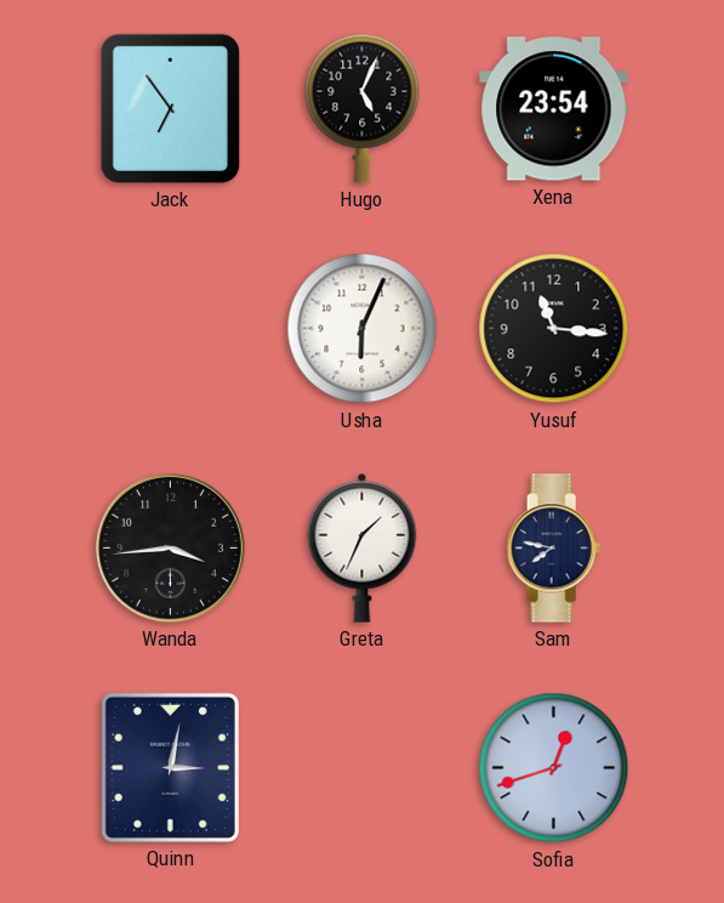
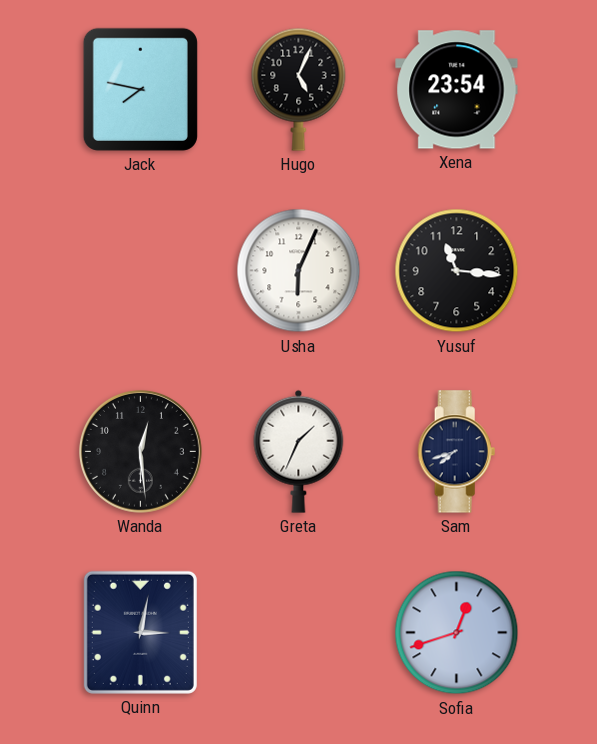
Jack: 6:54 -> 7:47 (140, 89)
Wanda: 3:44 -> 12:29 (140, 451)
Sam: 7:47 -> 7:42 (457, 452)
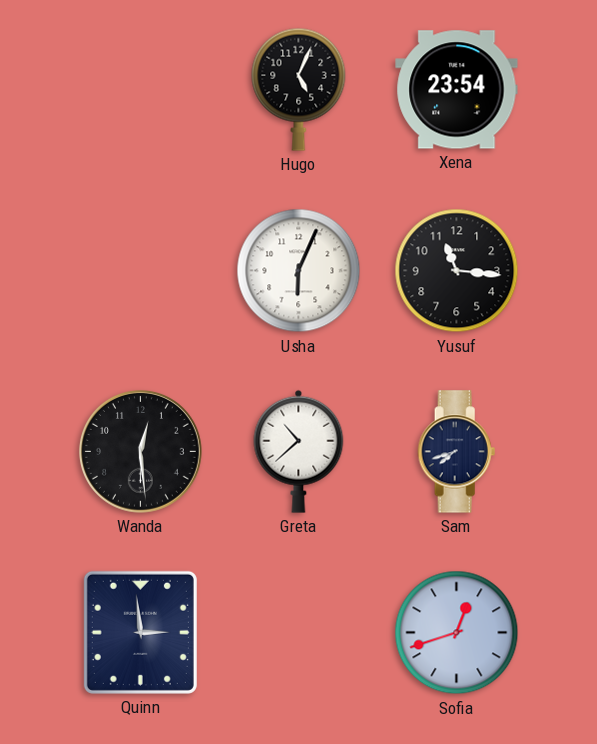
Jack: 7:47 -> none (140, 89)
Greta: 1:34 -> 10:38 (299, 451)
Quinn: 3:02 -> 2:59 (140, 632)
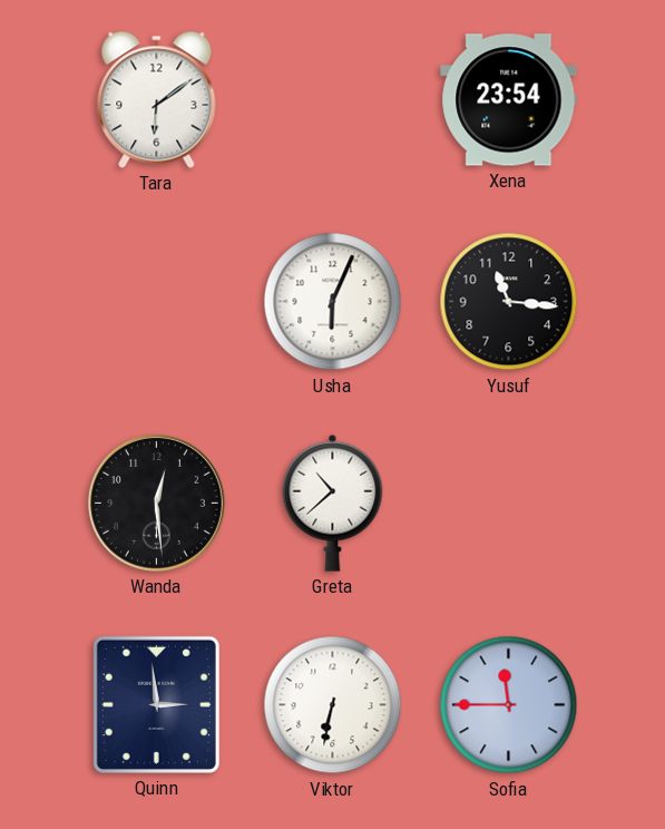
Tara: none -> 6:09 (157, 99)
Hugo: 5:04 -> none (299, 89)
Sam: 7:42 -> none (457, 452)
Viktor: none -> 6:32 (333, 705)
Sofia: 12:42 -> 11:45 (509, 705)
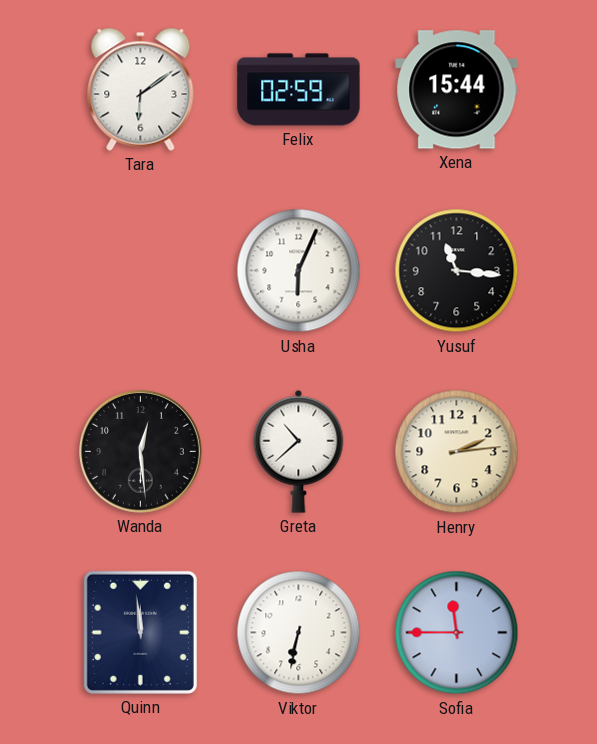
Felix: none -> 02:59 (299, 90)
Xena: 23:54 -> 15:44 (457, 90)
Henry: none -> 2:14 (457, 452)
Quinn: 2:59 -> 11:59 (140, 632)
